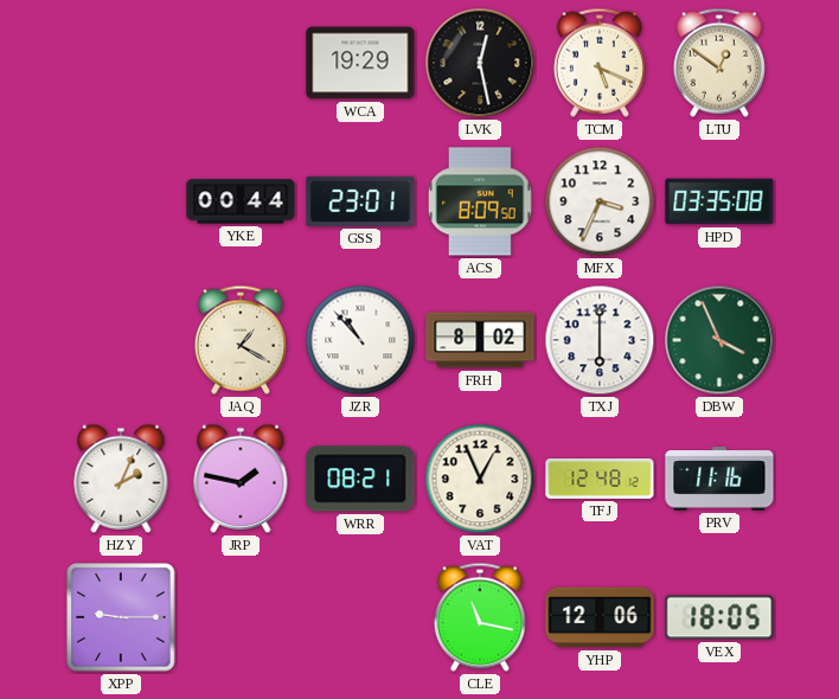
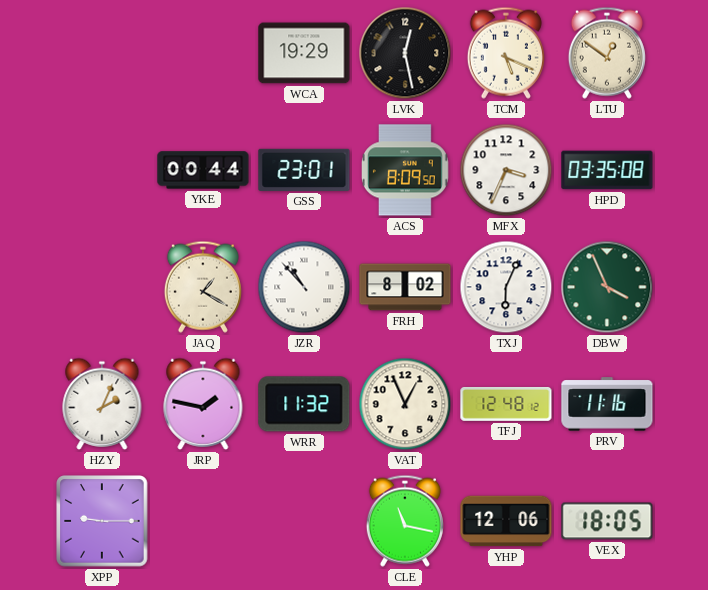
TXJ: 6:00 -> 6:04 (506, 287)
WRR: 08:21 -> 11:32 (304, 404)
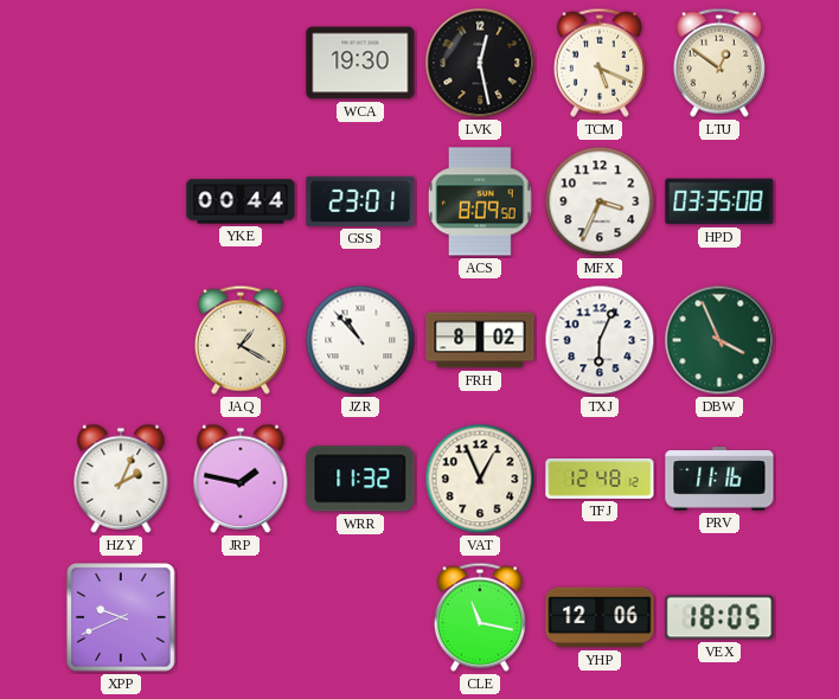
WCA: 19:29 -> 19:30 (360, 63)
XPP: 9:15 -> 9:41 (121, 617)
